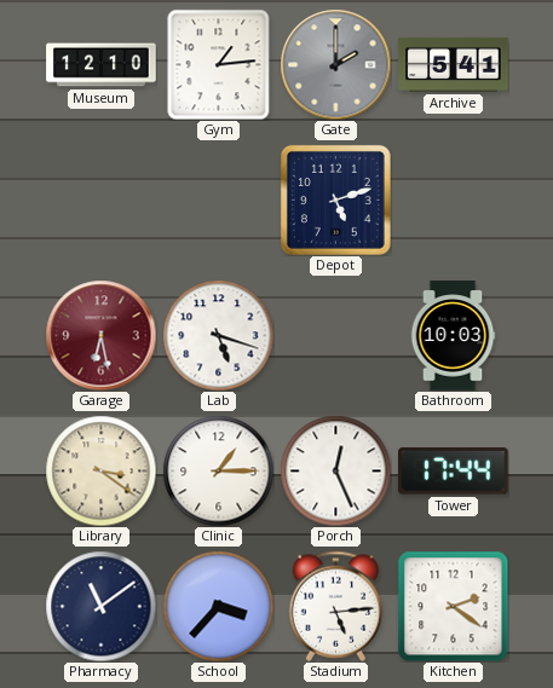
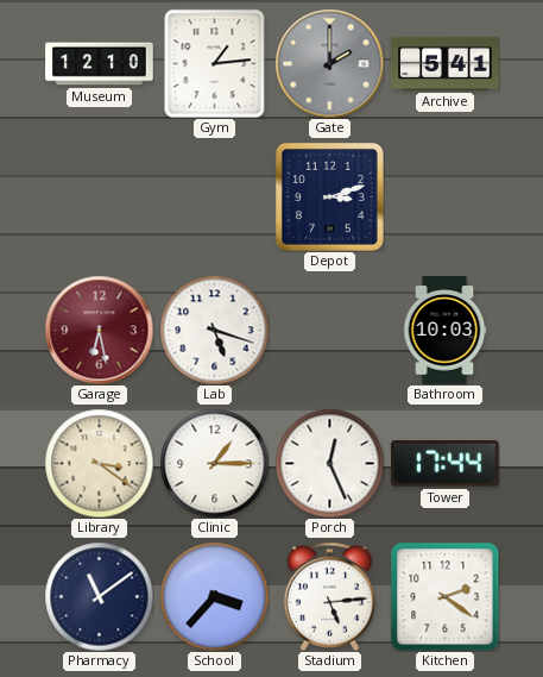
Depot: 5:12 -> 3:12 (329, 196)
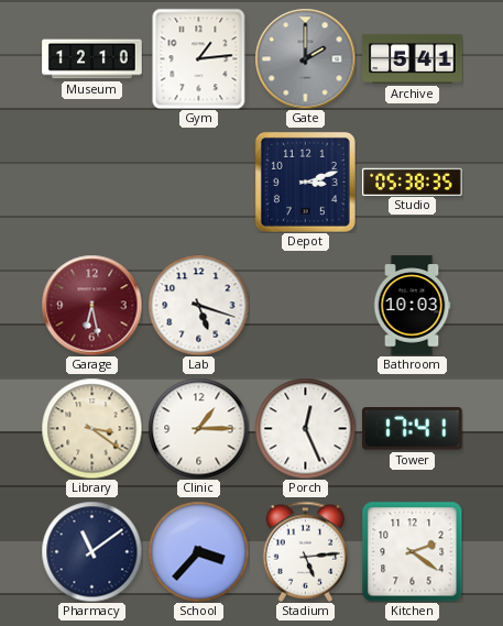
Studio: none -> 05:38 (413, 182)
Tower: 17:44 -> 17:41 (413, 429)
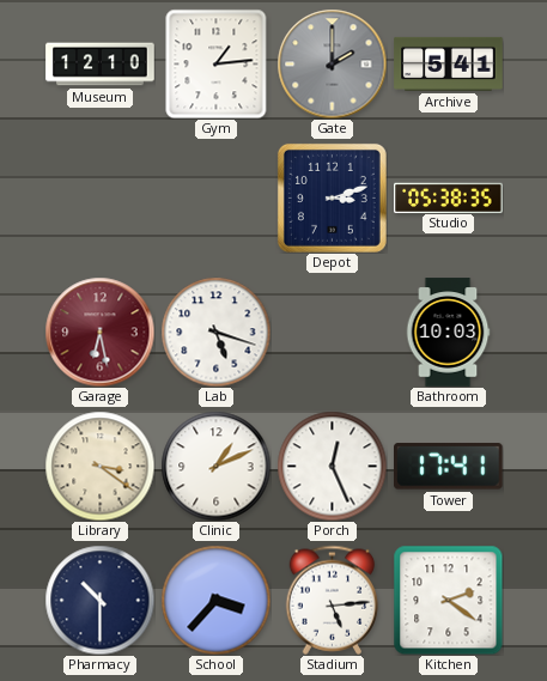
Clinic: 1:15 -> 1:11 (215, 466)
Pharmacy: 11:09 -> 10:30 (99, 600)
